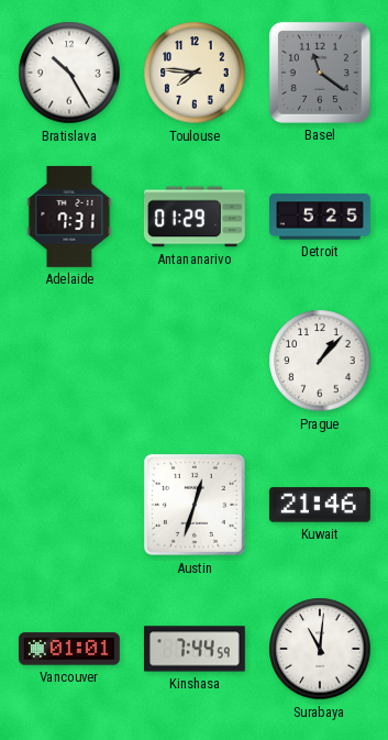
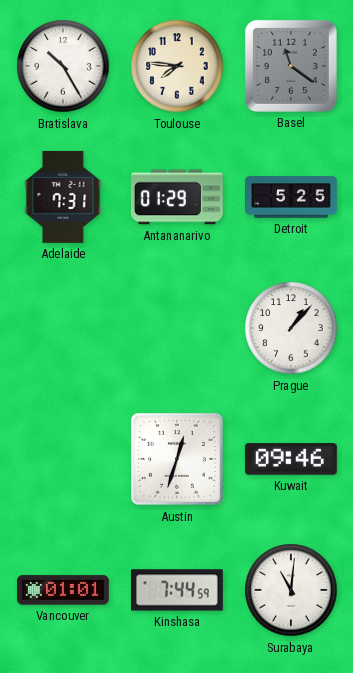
Kuwait: 21:46 -> 09:46 (291, 459)
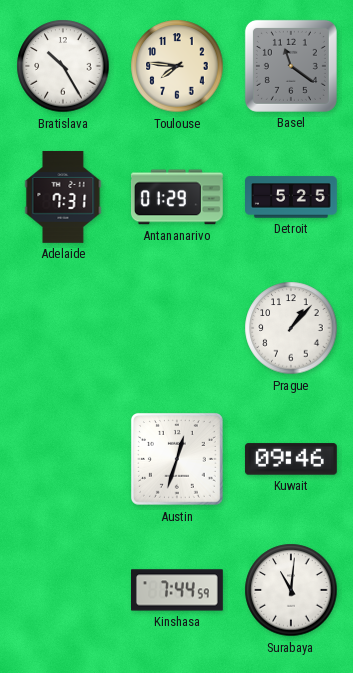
Vancouver: 01:01 -> none (63, 590)
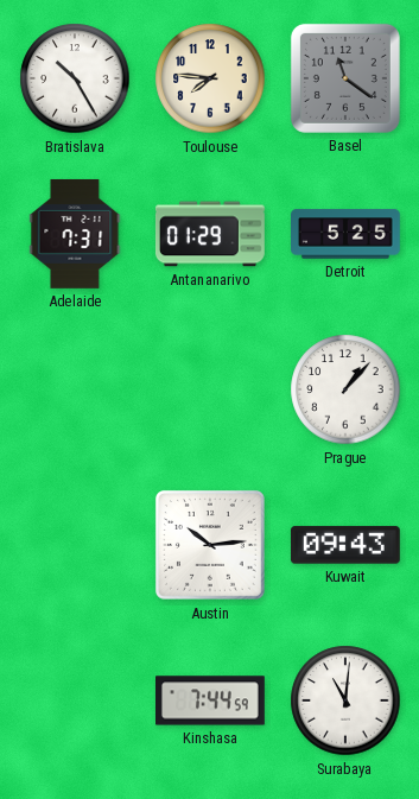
Austin: 12:33 -> 10:14 (211, 546)
Kuwait: 09:46 -> 09:43 (345, 545)
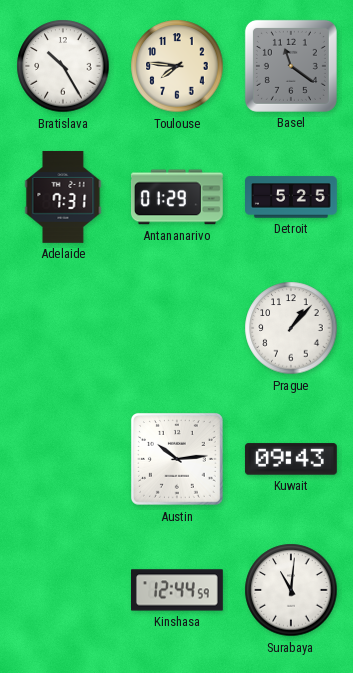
Kinshasa: 7:44 -> 12:44 (178, 590)
